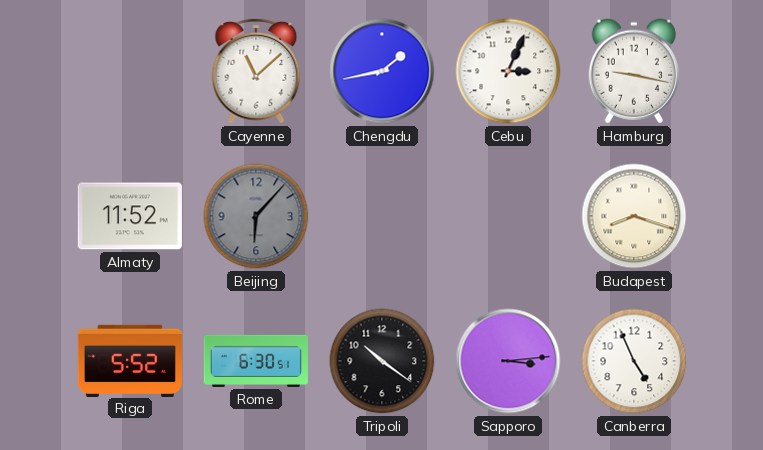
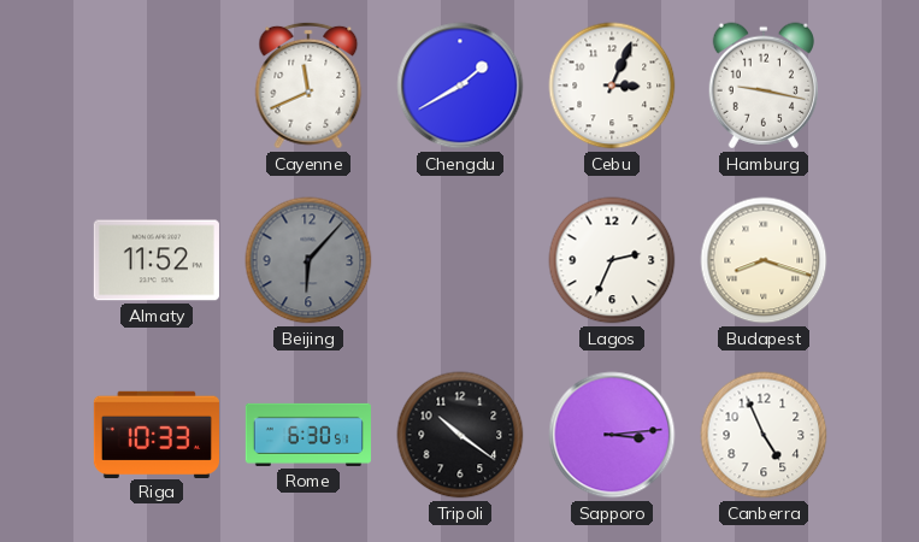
Cayenne: 11:08 -> 11:41 (308, 86)
Chengdu: 1:43 -> 1:40 (460, 86)
Lagos: none -> 2:34 (612, 260)
Riga: 5:52 -> 10:33 (157, 434)
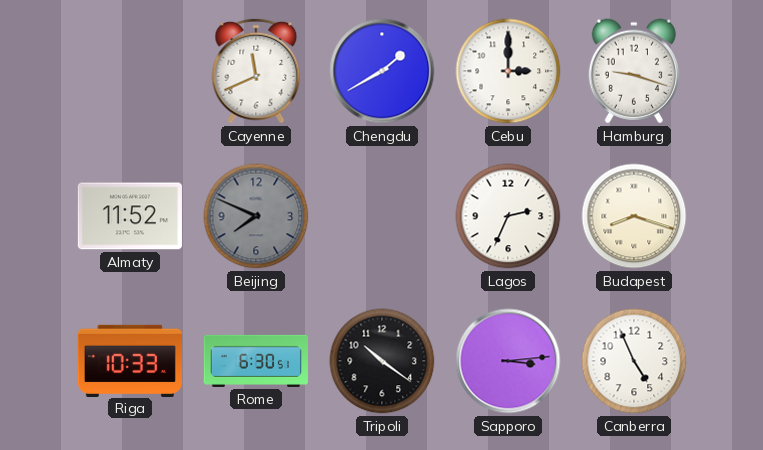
Cebu: 3:04 -> 3:00 (508, 71)
Hamburg: 9:17 -> 9:18 (634, 71)
Beijing: 6:07 -> 7:49 (256, 216)
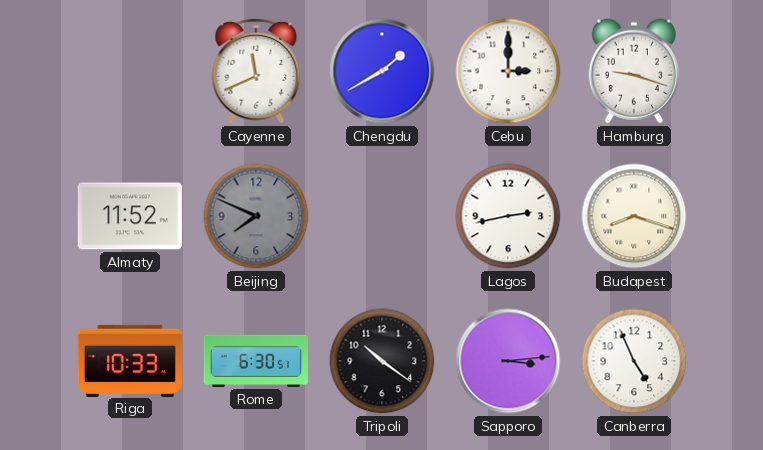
Lagos: 2:34 -> 2:43 (508, 216)
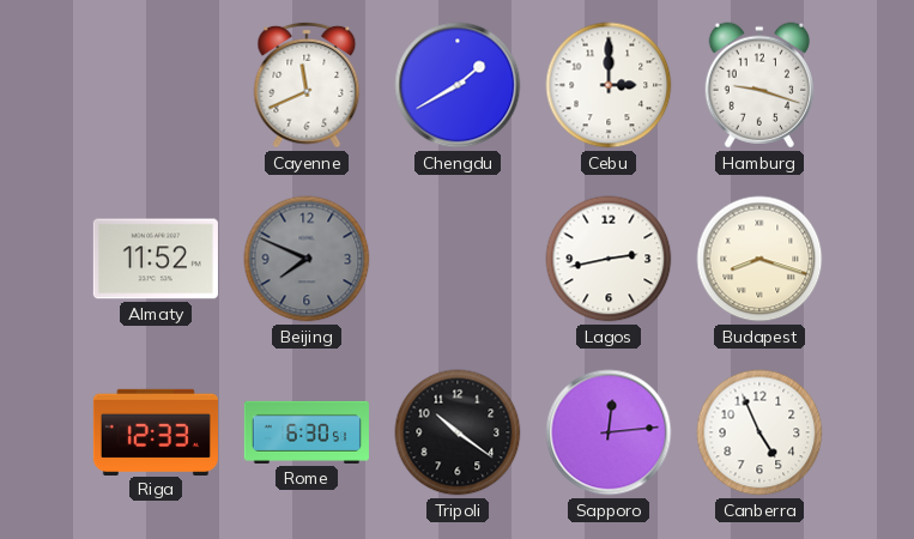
Riga: 10:33 -> 12:33 (156, 431)
Sapporo: 3:14 -> 12:14 (609, 432)
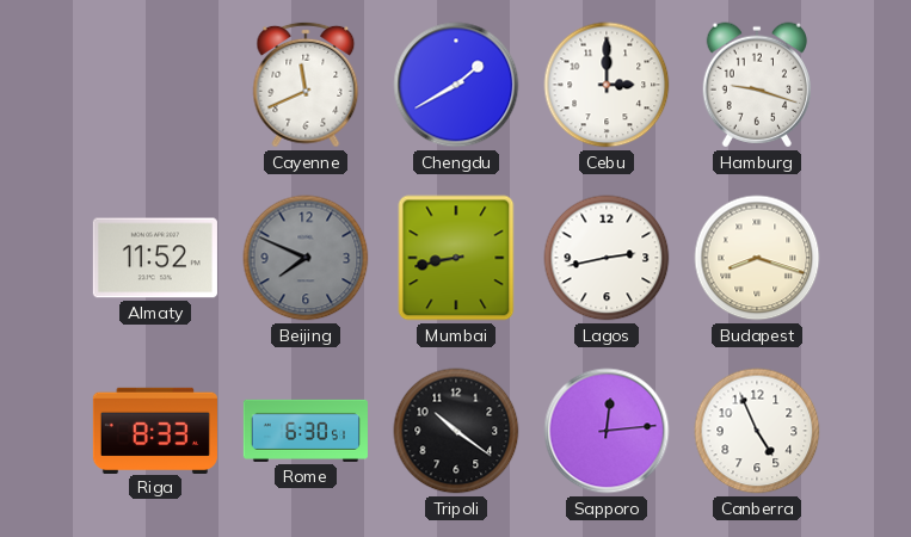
Mumbai: none -> 8:43 (456, 258)
Riga: 12:33 -> 8:33 (155, 430)
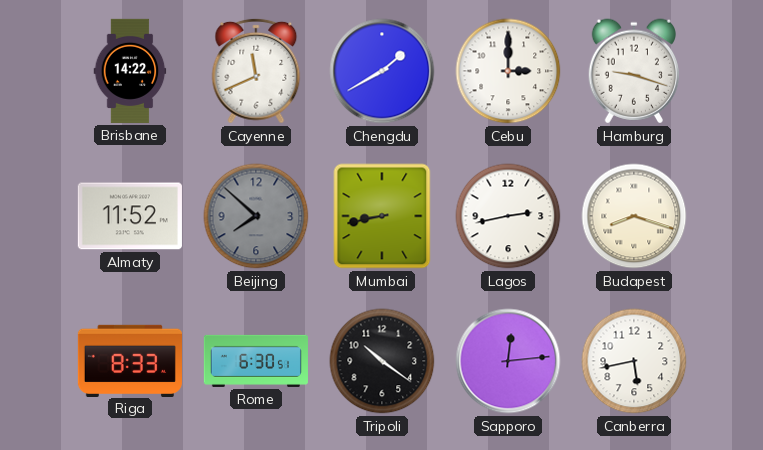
Brisbane: none -> 14:22 (130, 71)
Beijing: 7:49 -> 7:52 (256, 216)
Canberra: 4:56 -> 5:43 (634, 361)
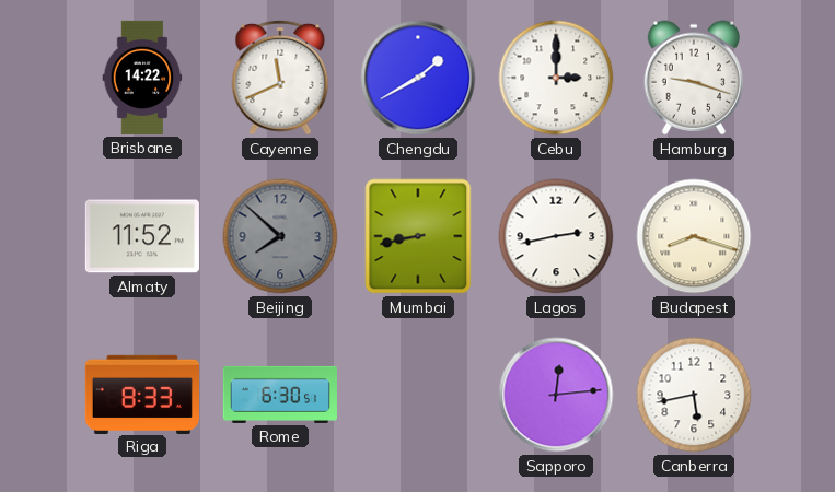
Tripoli: 10:21 -> none (382, 361)
